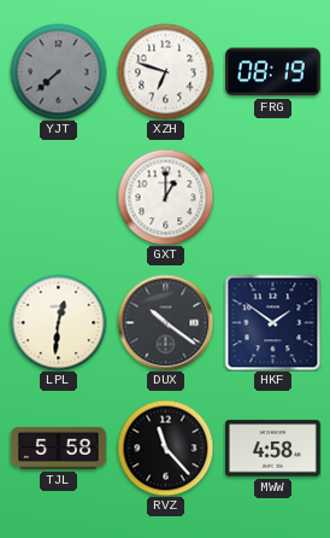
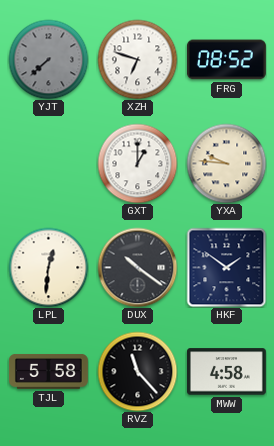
FRG: 08:19 -> 08:52 (226, 60)
YXA: none -> 9:46 (226, 163)
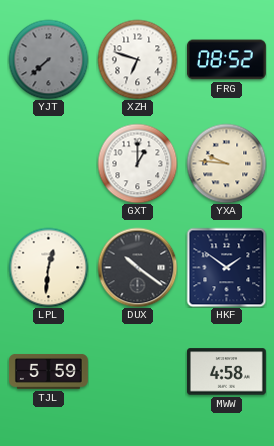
TJL: 5:58 -> 5:59 (48, 371)
RVZ: 11:23 -> none (137, 371)
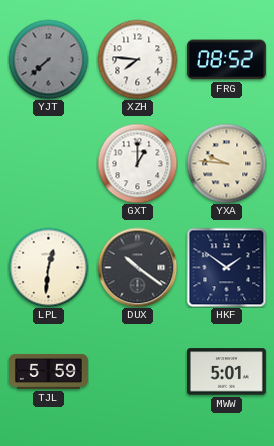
XZH: 6:48 -> 7:46 (137, 59)
MWW: 4:58 -> 5:01 (226, 372)
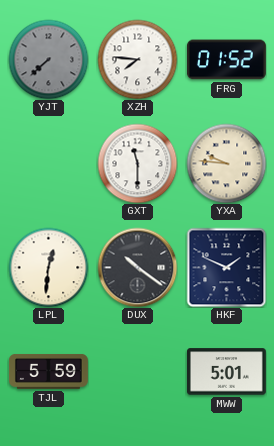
FRG: 08:52 -> 01:52 (226, 60)
GXT: 1:00 -> 11:30 (137, 163)
HKF: 1:51 -> 1:49 (226, 267)
